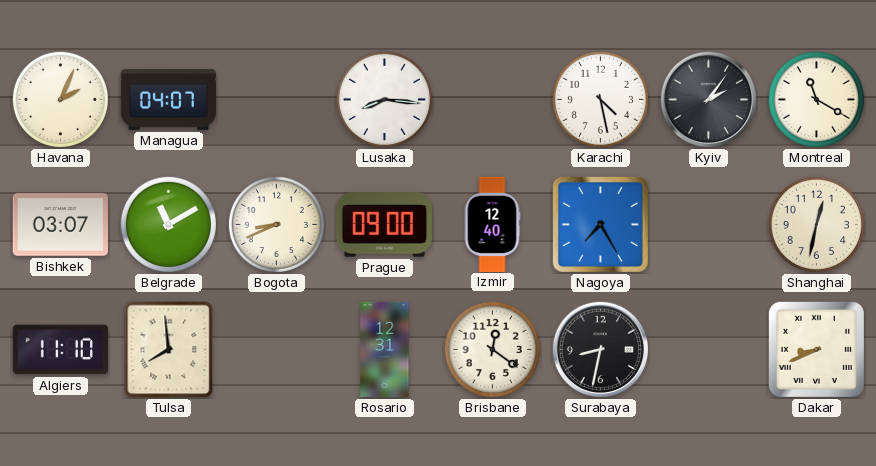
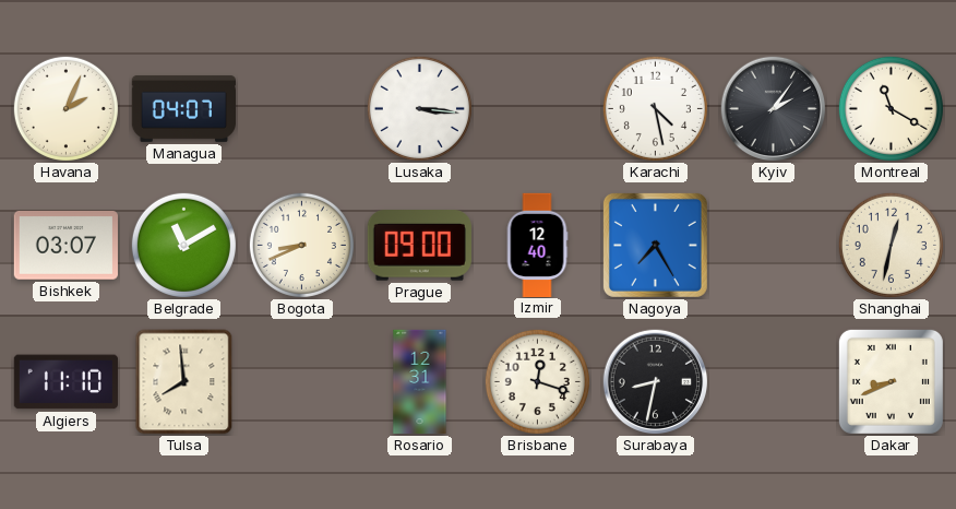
Lusaka: 8:16 -> 3:16 (419, 108)
Brisbane: 12:21 -> 12:18 (537, 381)
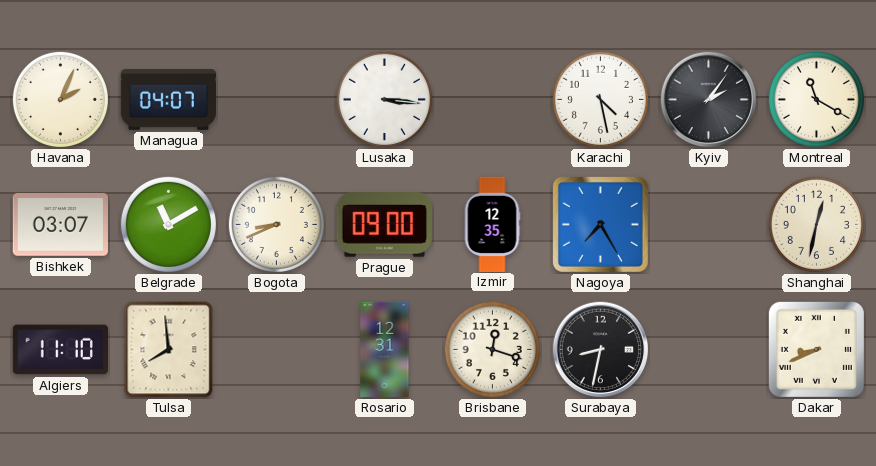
Izmir: 12:40 -> 12:35 (492, 224)
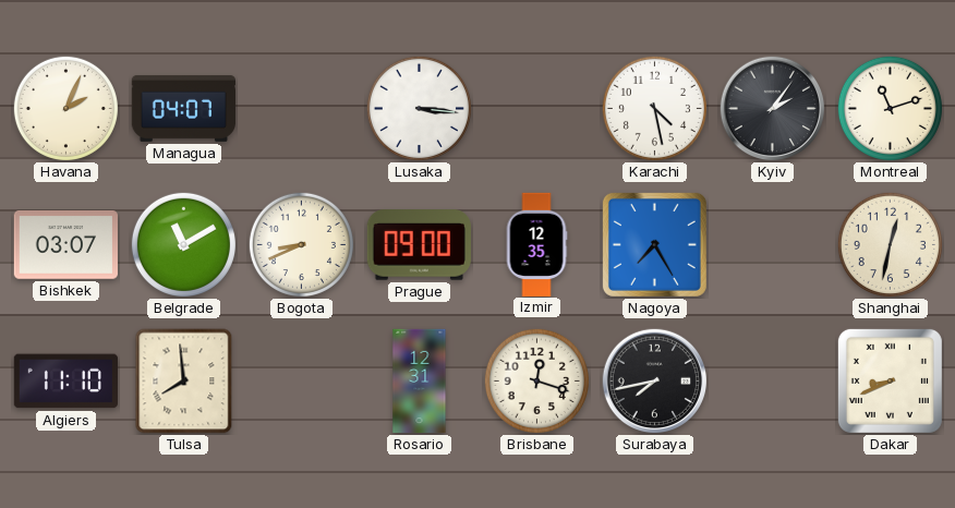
Montreal: 11:20 -> 11:12 (890, 108)
Surabaya: 8:32 -> 7:43 (655, 382)
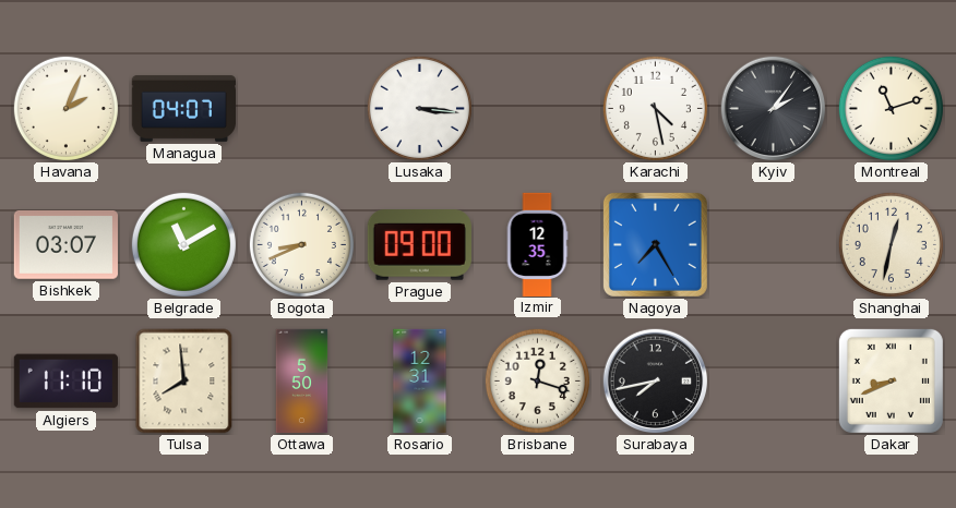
Ottawa: none -> 5:50 (302, 382)
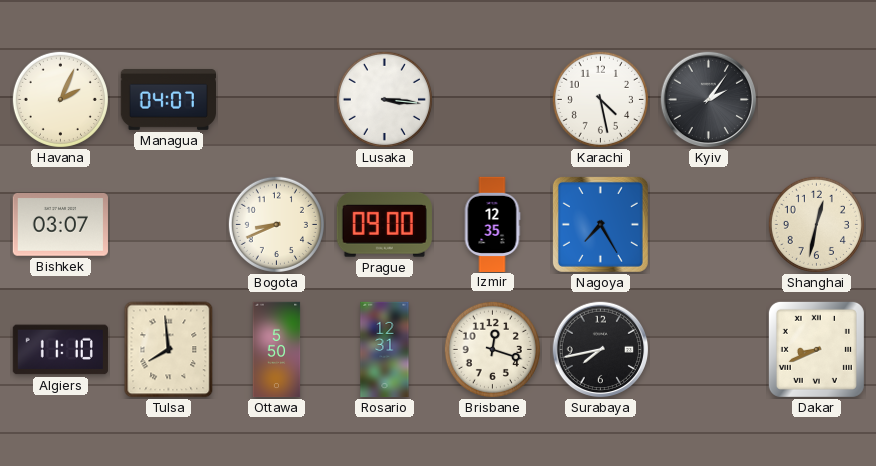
Montreal: 11:12 -> none (891, 108)
Belgrade: 11:10 -> none (183, 244)
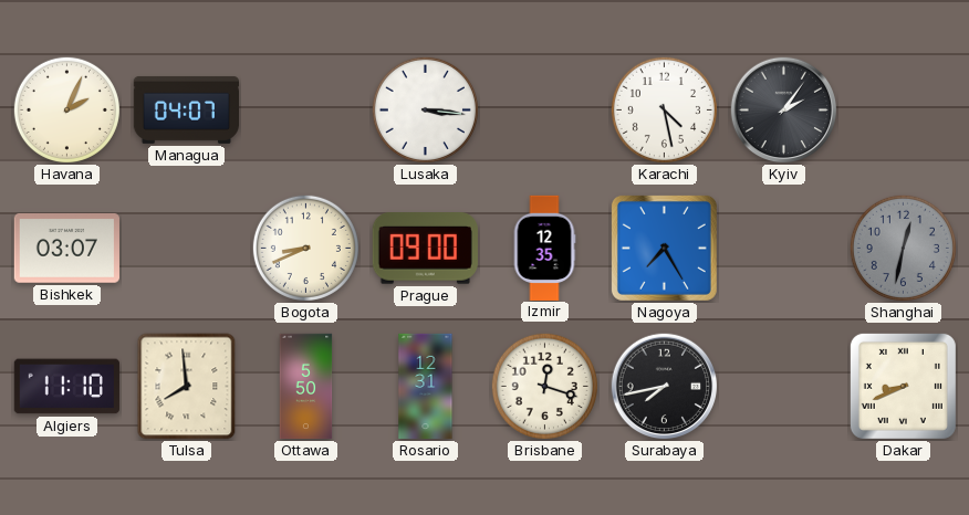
Shanghai dial: cream -> grey (903, 248)
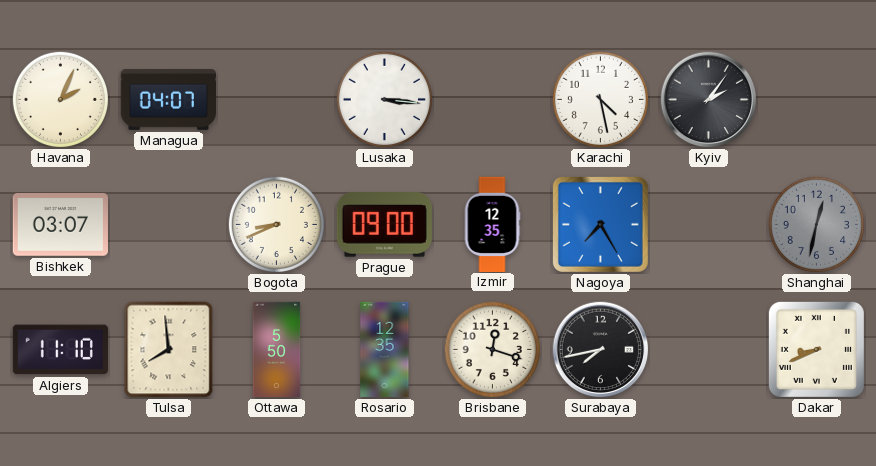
Rosario: 12:31 -> 12:35 (385, 350)
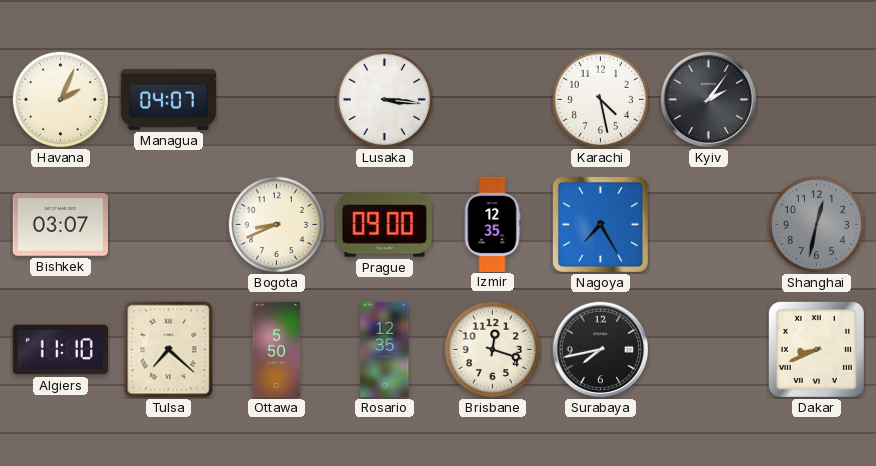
Tulsa: 7:59 -> 7:22 (169, 350)
